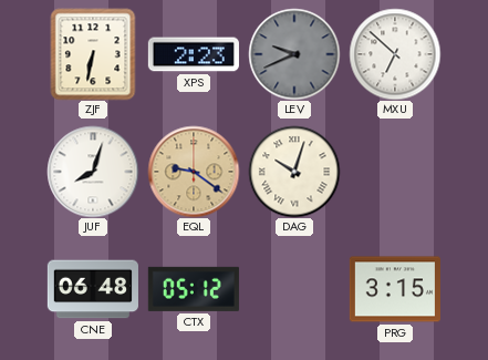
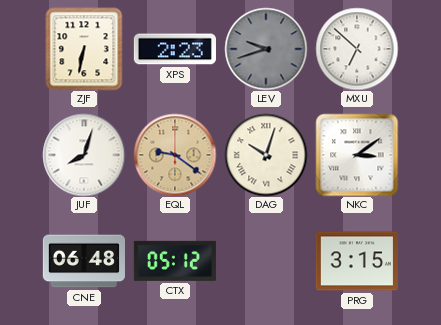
LEV: 9:41 -> 9:42 (266, 49)
NKC: none -> 3:09 (357, 155)
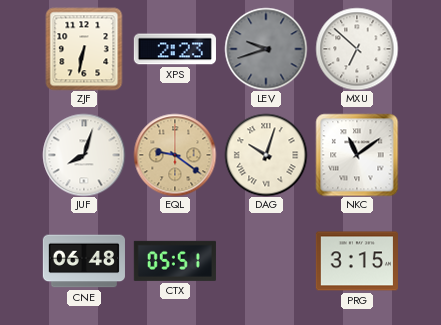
NKC: 3:09 -> 11:09 (357, 155)
CTX: 05:12 -> 05:51 (175, 261)
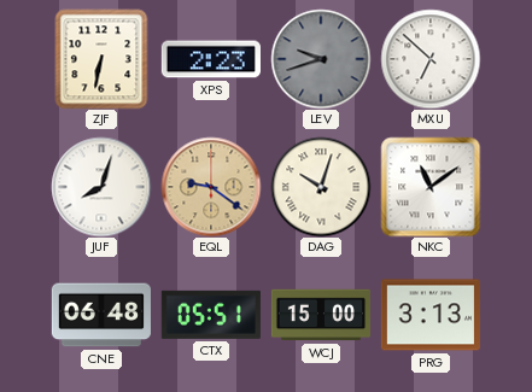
WCJ: none -> 15:00 (320, 315)
PRG: 3:15 -> 3:13 (431, 315)
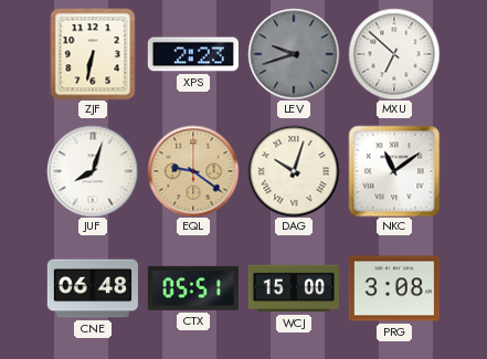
PRG: 3:13 -> 3:08 (394, 288)
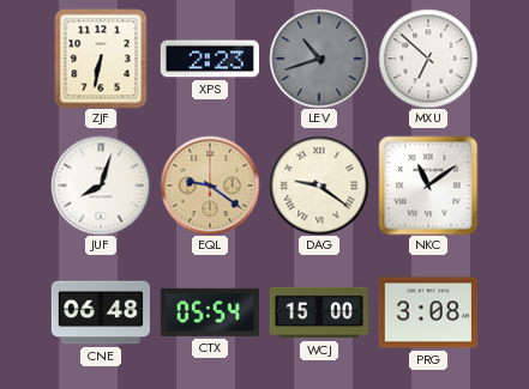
LEV: 9:42 -> 10:42 (319, 59)
DAG: 10:03 -> 9:21 (319, 186)
CTX: 05:51 -> 05:54 (210, 312)
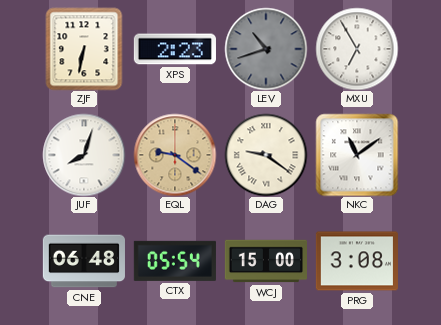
MXU: 6:52 -> 6:55 (357, 49)
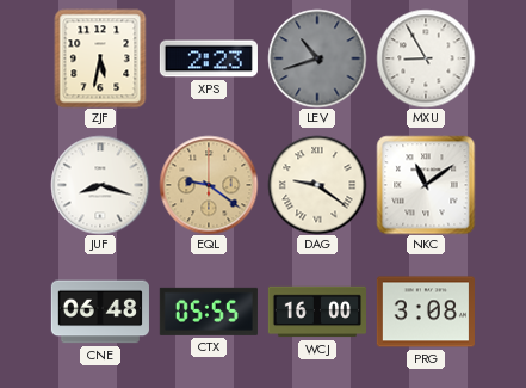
ZJF: 6:32 -> 5:32 (100, 58)
MXU: 6:55 -> 8:55 (426, 58)
JUF: 8:03 -> 8:18 (100, 185)
CTX: 05:54 -> 05:55 (209, 312)
WCJ: 15:00 -> 16:00 (316, 312)
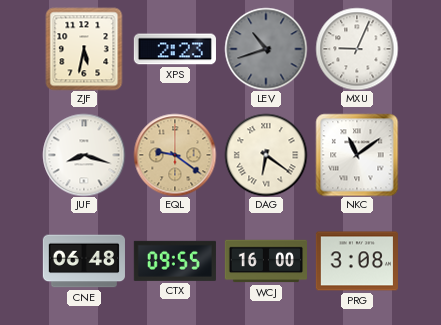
MXU: 8:55 -> 9:04 (357, 49)
DAG: 9:21 -> 6:21 (266, 155)
CTX: 05:55 -> 09:55 (175, 261)
